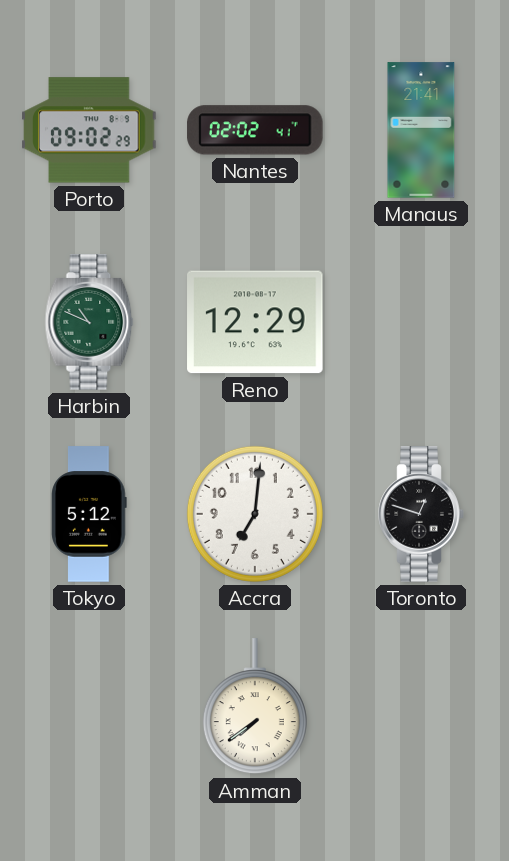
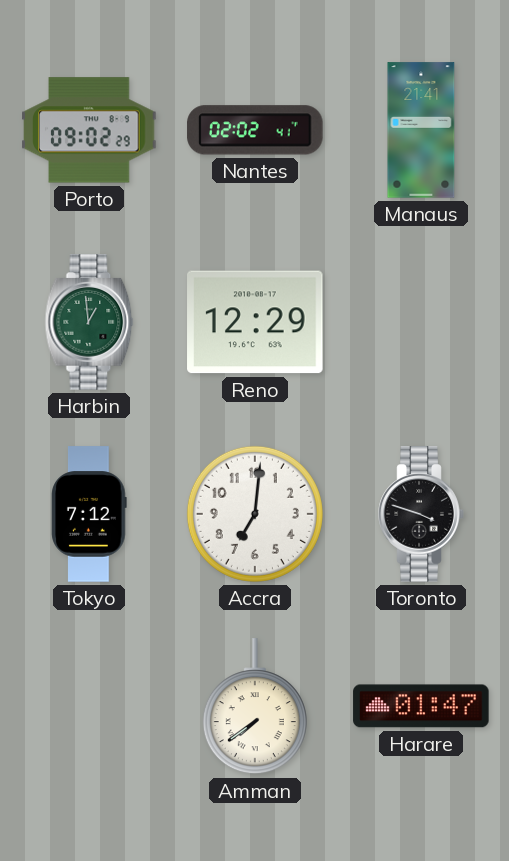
Harbin: 10:49 -> 12:59 (89, 322)
Tokyo: 5:12 -> 7:12 (89, 514)
Toronto: 12:48 -> 3:48 (421, 514)
Harare: none -> 01:47 (421, 706)
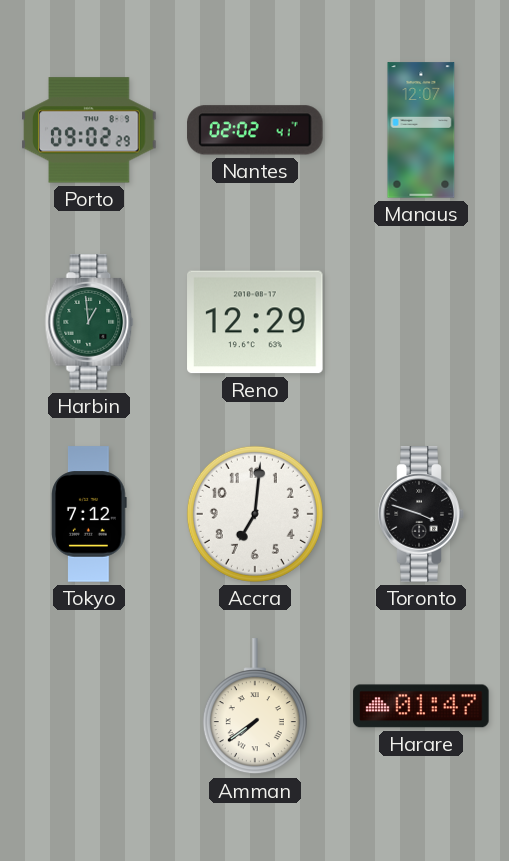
Manaus: 21:41 -> 12:07 (421, 130)
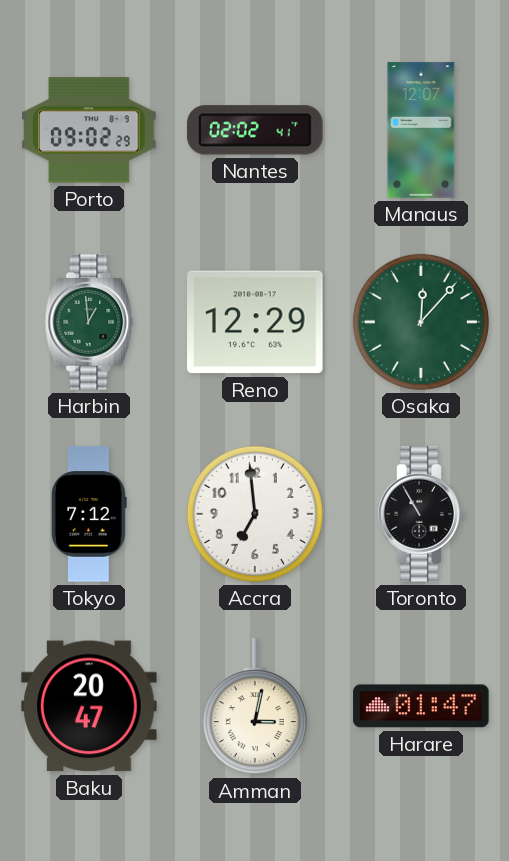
Osaka: none -> 12:07 (421, 322)
Accra: 7:01 -> 6:59 (255, 514)
Toronto: 3:48 -> 10:55 (421, 514)
Baku: none -> 20:47 (89, 706)
Amman: 7:39 -> 3:02 (255, 707)
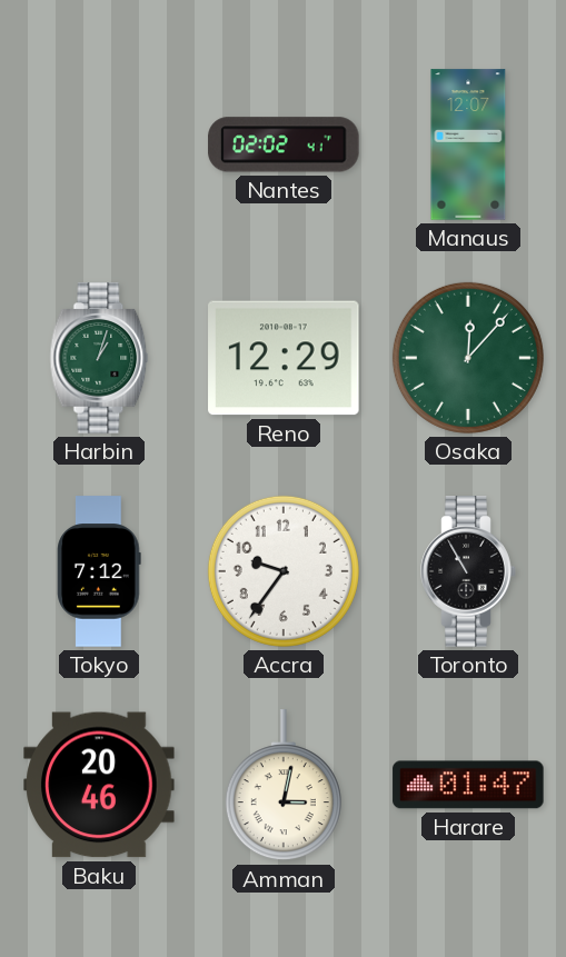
Porto: 09:02 -> none (89, 130)
Harbin: 12:59 -> 1:03 (99, 358)
Accra: 6:59 -> 9:36 (284, 571)
Baku: 20:47 -> 20:46 (99, 785)
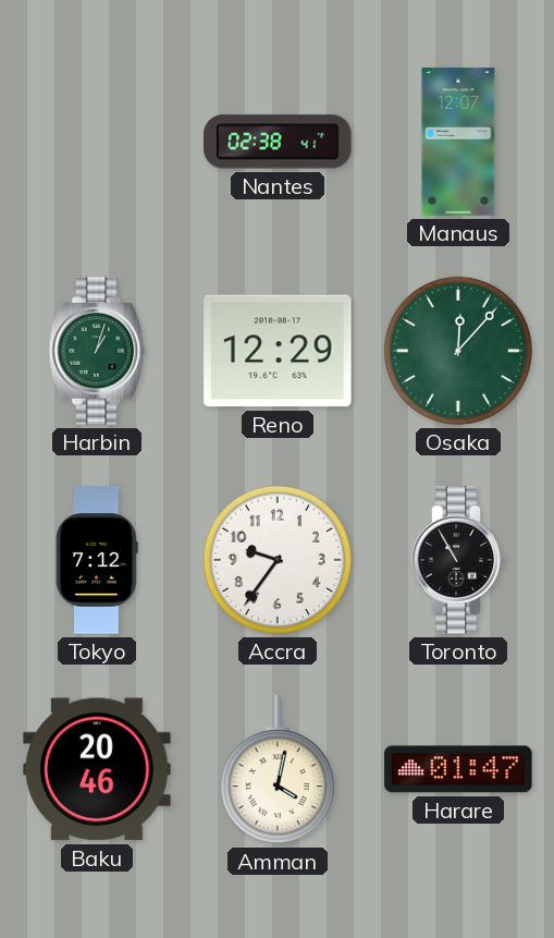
Nantes: 02:02 -> 02:38 (278, 142)
Amman: 3:02 -> 4:02 (278, 770)
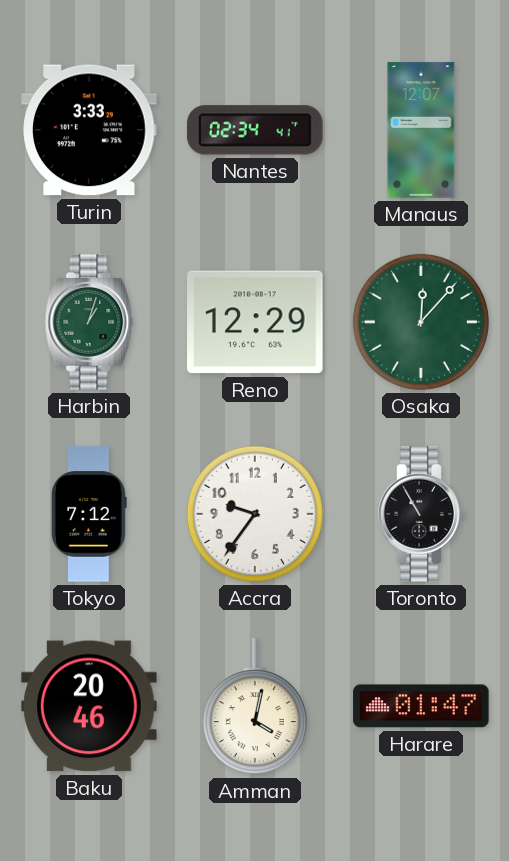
Turin: none -> 3:33 (89, 130)
Nantes: 02:38 -> 02:34 (255, 130)
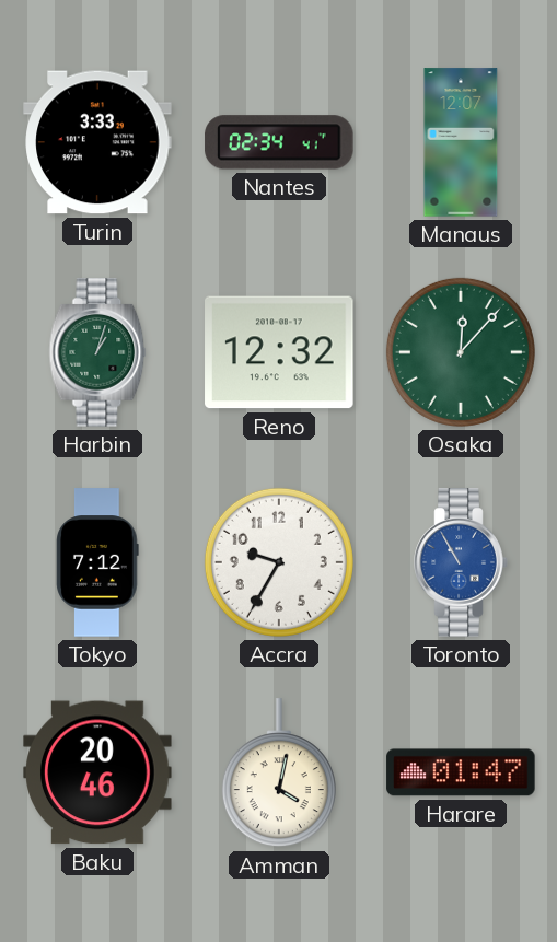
Reno: 12:29 -> 12:32 (279, 352)
Accra: 9:36 -> 9:35 (279, 562)
Toronto dial: black -> blue (461, 562)
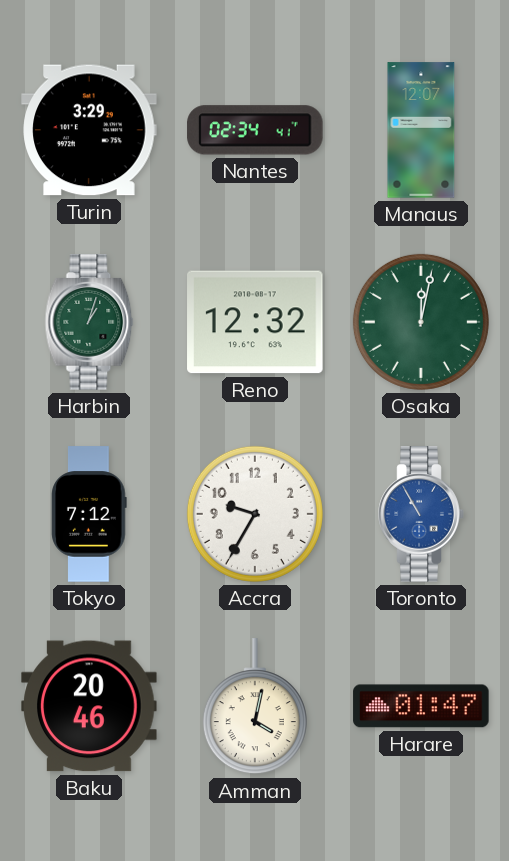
Turin: 3:33 -> 3:29 (89, 130)
Osaka: 12:07 -> 12:02 (421, 322)
